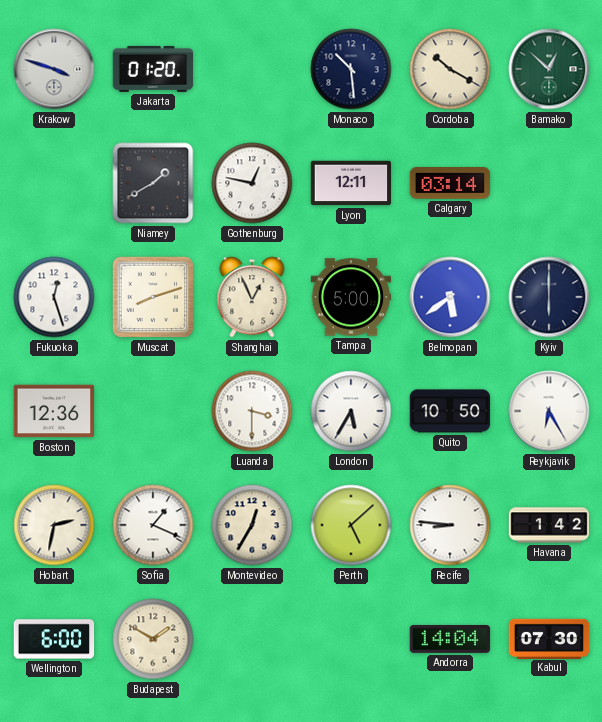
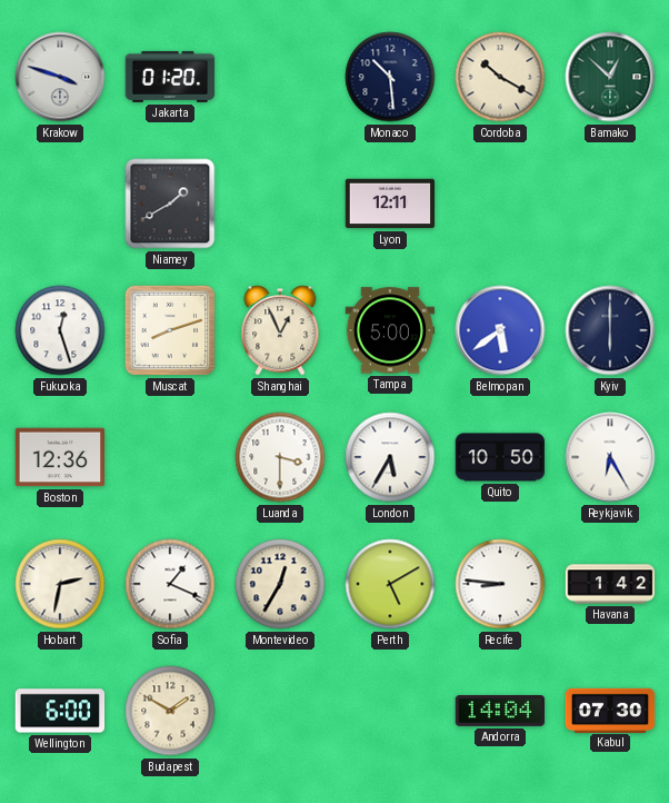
Gothenburg: 12:47 -> none (252, 183)
Calgary: 03:14 -> none (450, 184)
Perth: 5:08 -> 5:10 (390, 584)
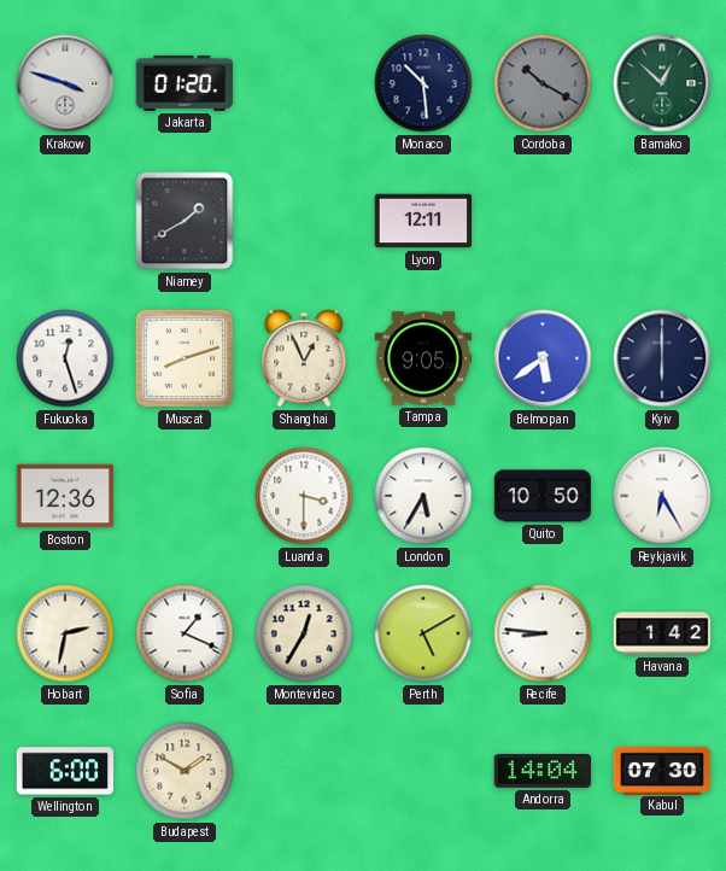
Cordoba dial: cream -> grey (543, 83)
Tampa: 5:00 -> 9:05 (423, 358)
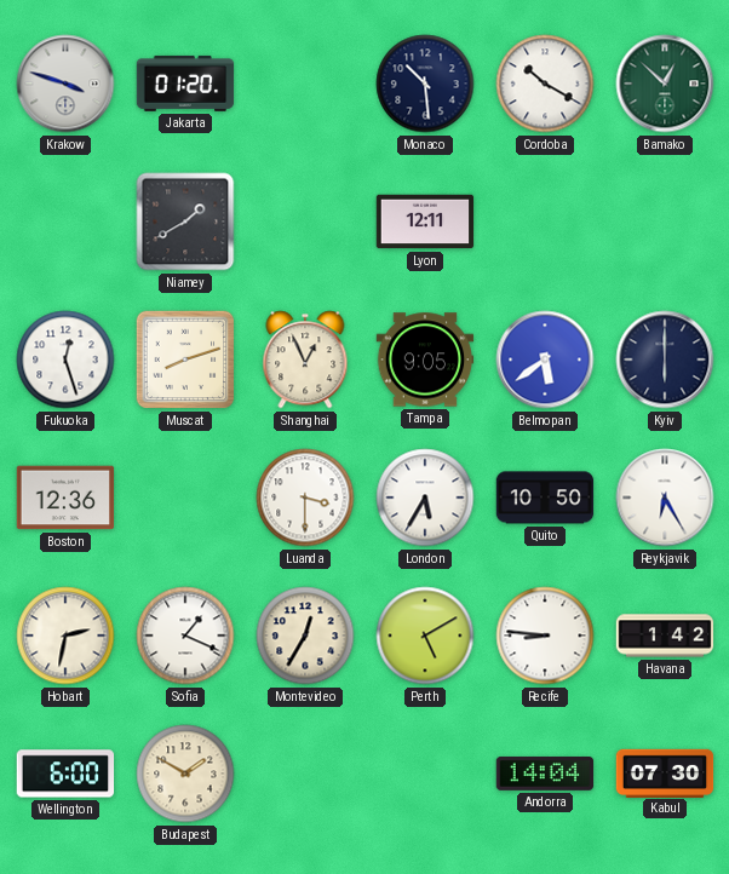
Cordoba dial: grey -> white (545, 84)
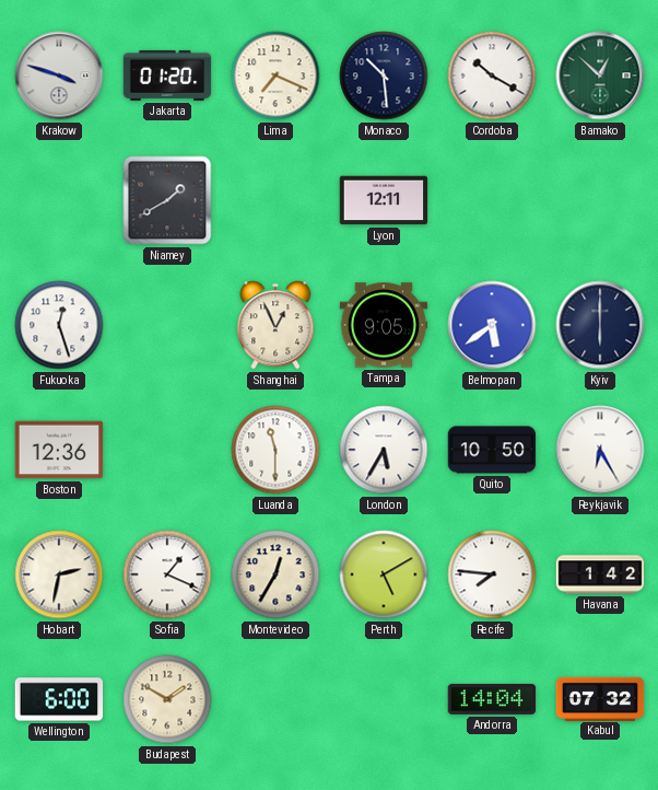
Lima: none -> 7:19 (275, 75)
Muscat: 8:12 -> none (185, 360)
Luanda: 3:30 -> 11:30 (275, 450)
Recife: 8:46 -> 7:46 (492, 574)
Kabul: 07:30 -> 07:32 (600, 698)
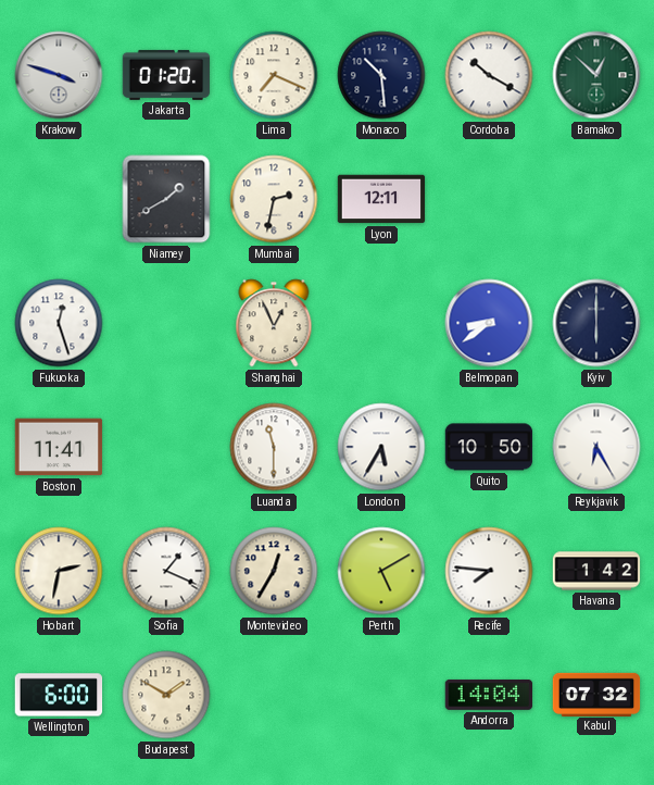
Mumbai: none -> 2:32 (274, 199)
Tampa: 9:05 -> none (384, 325)
Belmopan: 5:39 -> 8:39 (489, 323)
Boston: 12:36 -> 11:41 (59, 447)
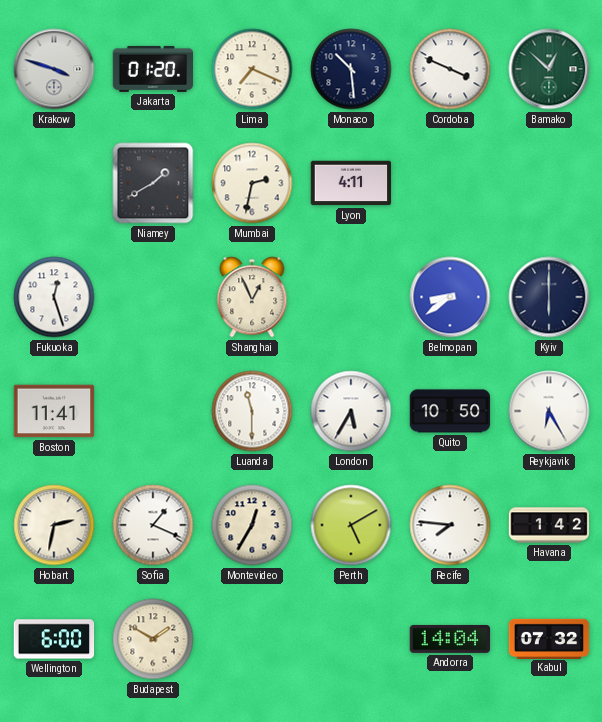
Cordoba: 10:20 -> 3:49 (450, 69)
Lyon: 12:11 -> 4:11 (351, 183)
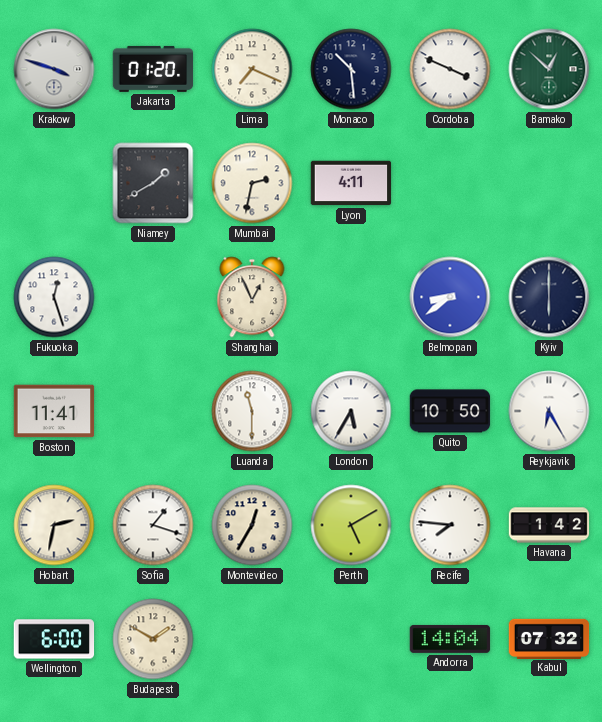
Sofia: 1:19 -> 1:18 (153, 525)
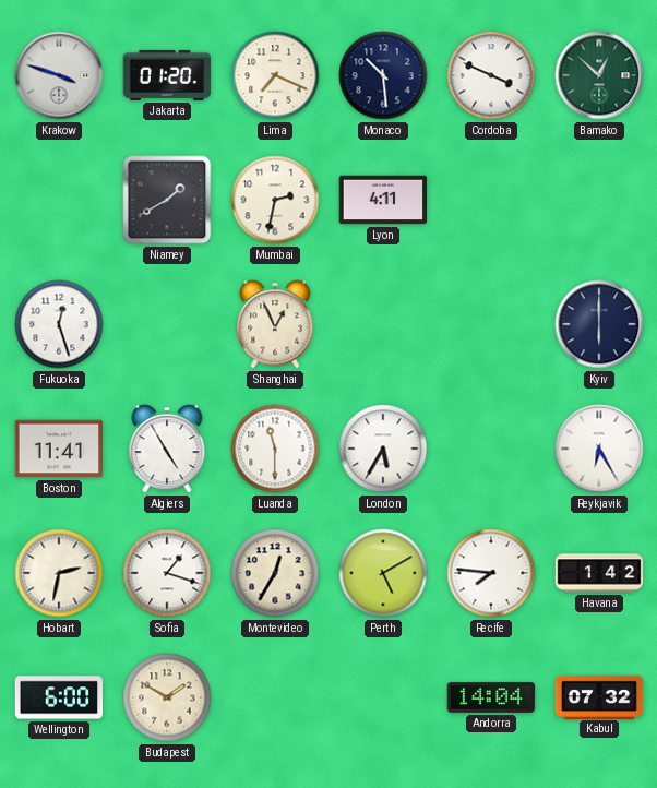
Belmopan: 8:39 -> none (450, 297)
Algiers: none -> 4:55 (167, 449)
Quito: 10:50 -> none (450, 411)
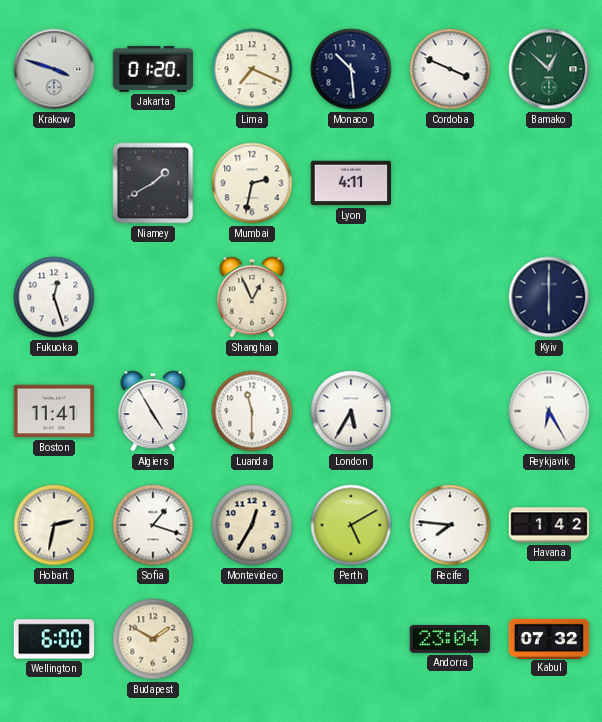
Andorra: 14:04 -> 23:04 (450, 639)
